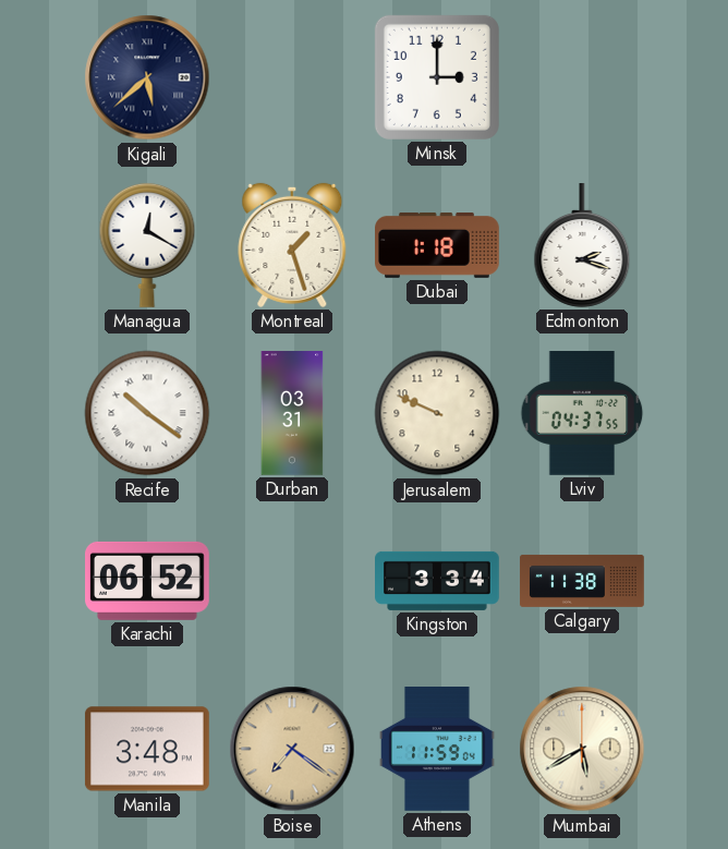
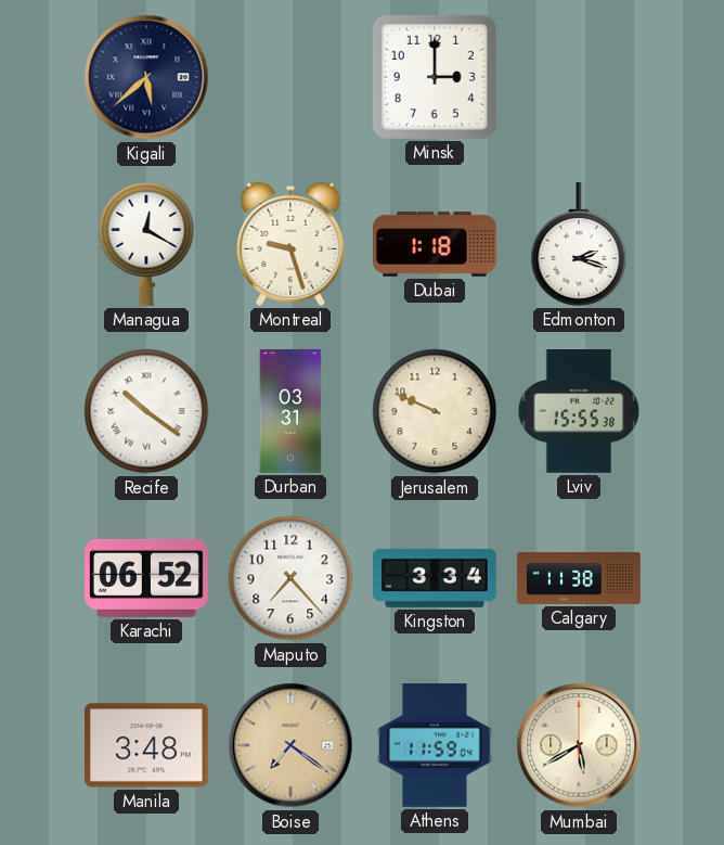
Montreal: 1:27 -> 9:27 (290, 244)
Lviv: 04:37 -> 15:55 (579, 412)
Maputo: none -> 7:23 (290, 578)
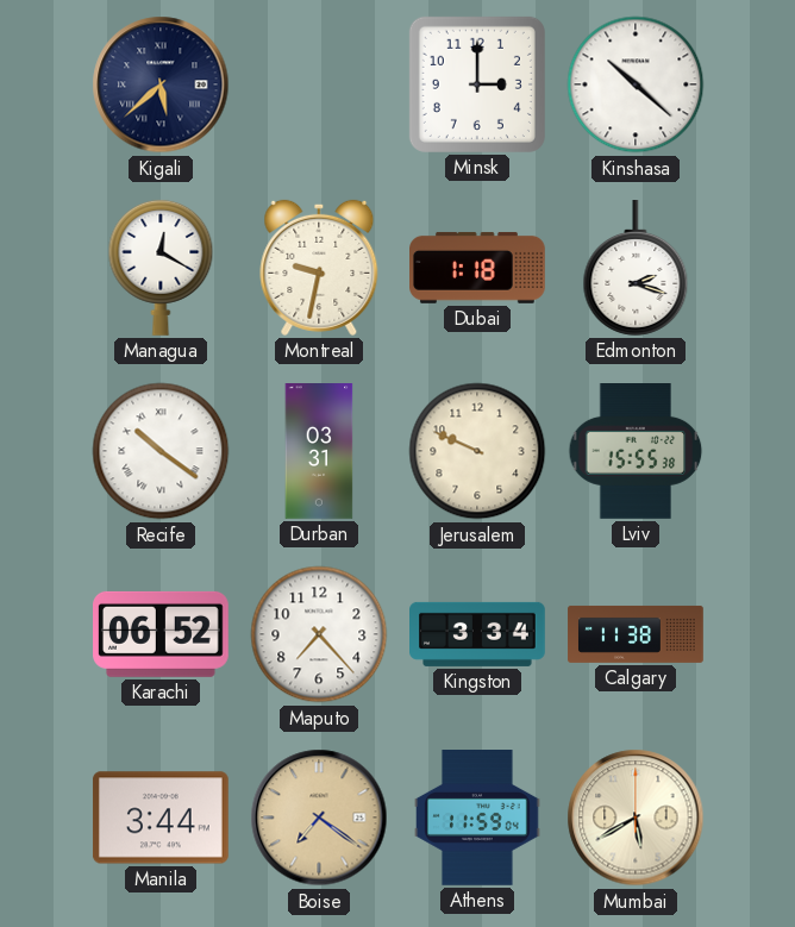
Kinshasa: none -> 10:22 (636, 84)
Montreal: 9:27 -> 9:32 (319, 268)
Manila: 3:48 -> 3:44 (161, 818)
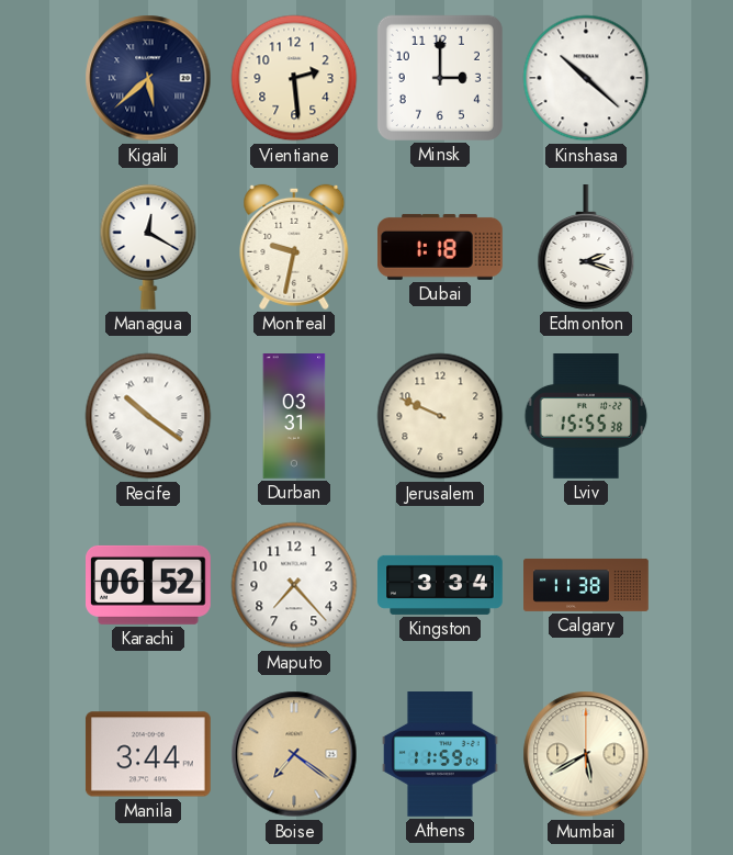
Vientiane: none -> 2:29 (294, 78)
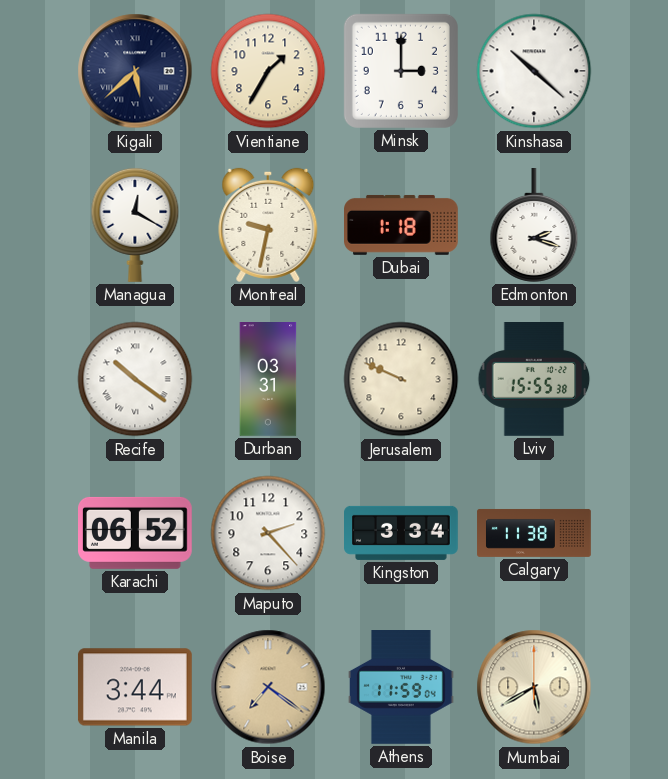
Vientiane: 2:29 -> 1:35 (268, 71)
Maputo: 7:23 -> 2:23 (268, 533)
